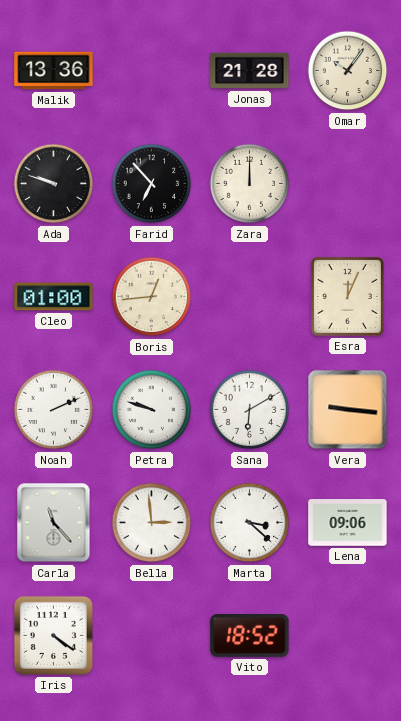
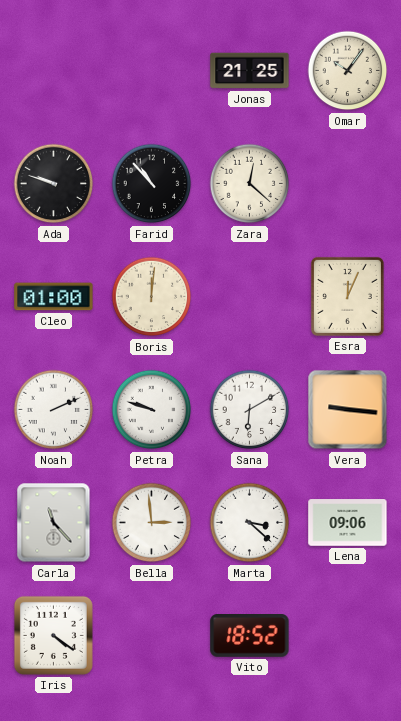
Malik: 13:36 -> none (54, 71)
Jonas: 21:28 -> 21:25 (250, 71)
Farid: 6:53 -> 10:53 (152, 184)
Zara: 12:00 -> 12:22 (250, 184)
Boris: 12:44 -> 12:01 (152, 297)
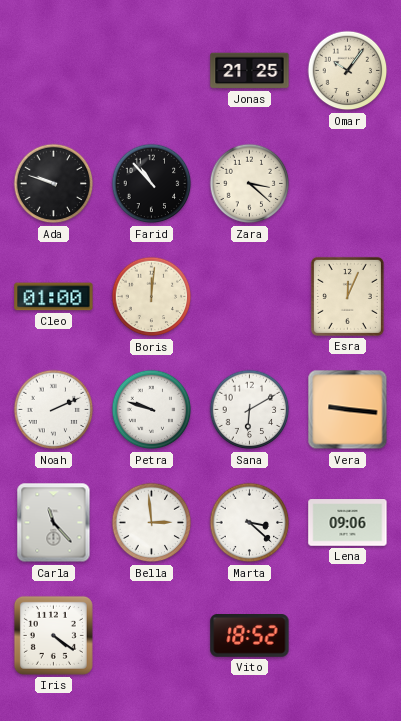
Zara: 12:22 -> 3:22 (250, 184)
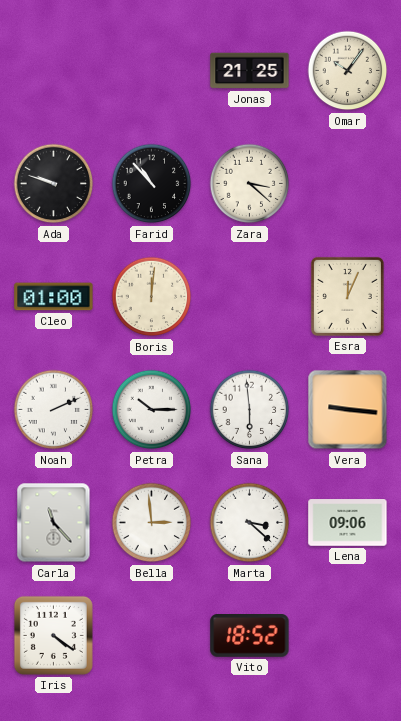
Petra: 9:48 -> 10:15 (152, 410)
Sana: 6:10 -> 5:59 (250, 410)
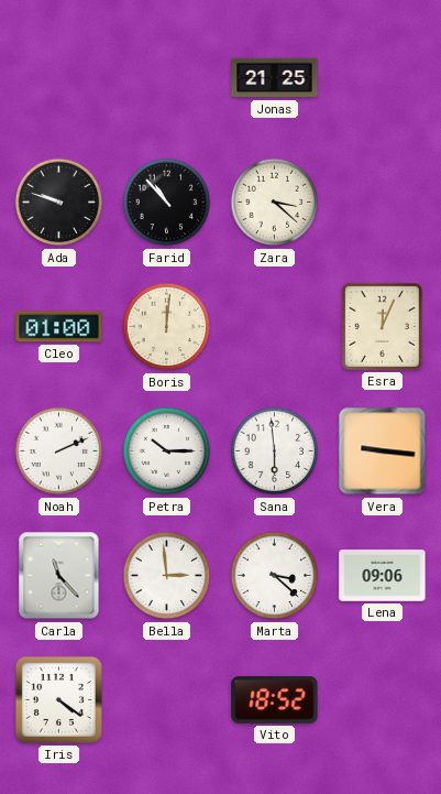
Omar: 10:06 -> none (348, 71)
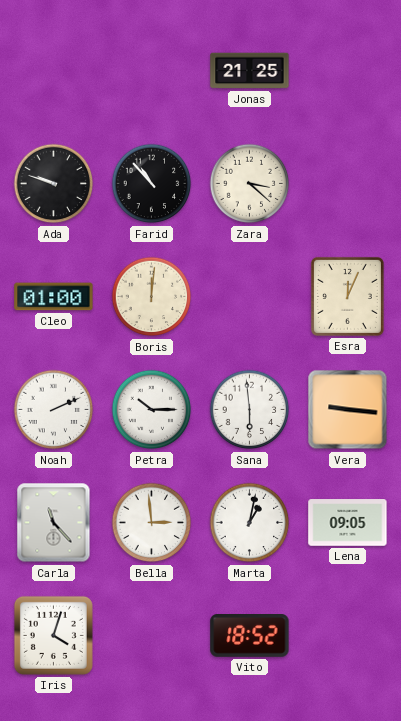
Marta: 3:22 -> 1:02 (250, 523)
Lena: 09:06 -> 09:05 (348, 523)
Iris: 4:21 -> 4:03 (53, 635)
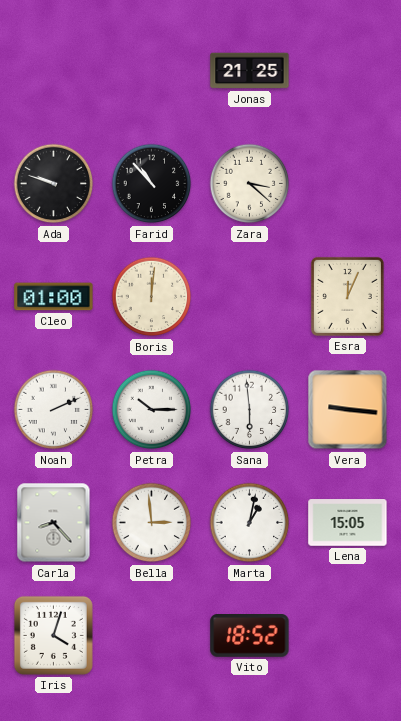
Carla: 11:23 -> 8:23 (54, 523)
Lena: 09:05 -> 15:05 (348, 523)
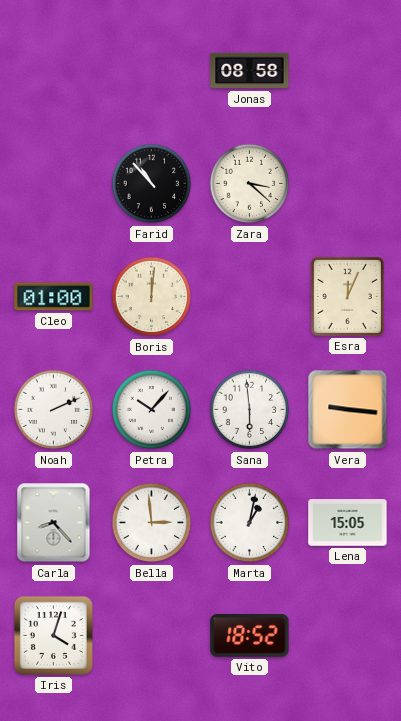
Jonas: 21:25 -> 08:58 (250, 71)
Ada: 9:48 -> none (54, 184)
Petra: 10:15 -> 10:07 (152, 410)
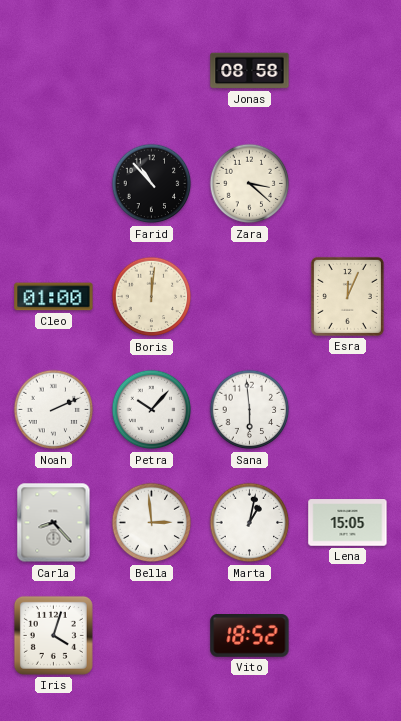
Vera: 9:16 -> none (348, 410)
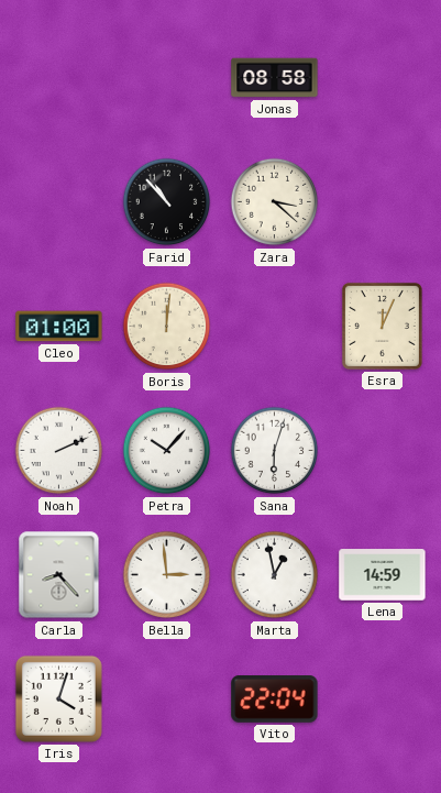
Sana: 5:59 -> 6:03 (275, 451)
Marta: 1:02 -> 12:58 (275, 575)
Lena: 15:05 -> 14:59 (383, 575)
Vito: 18:52 -> 22:04 (275, 700)
